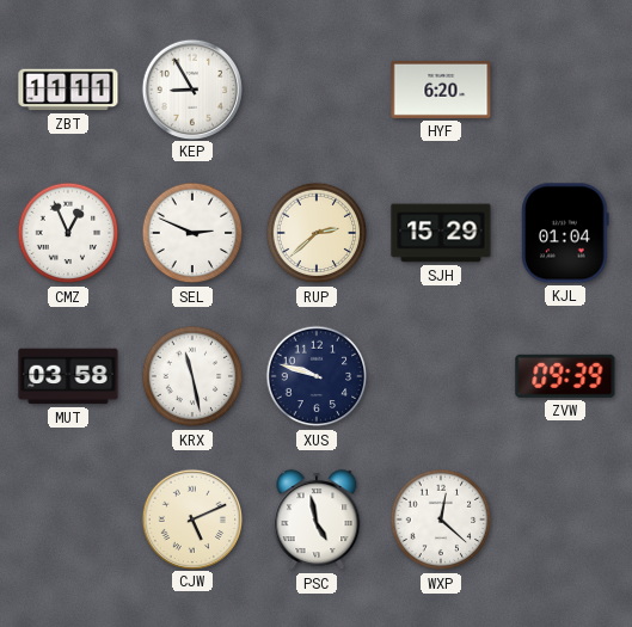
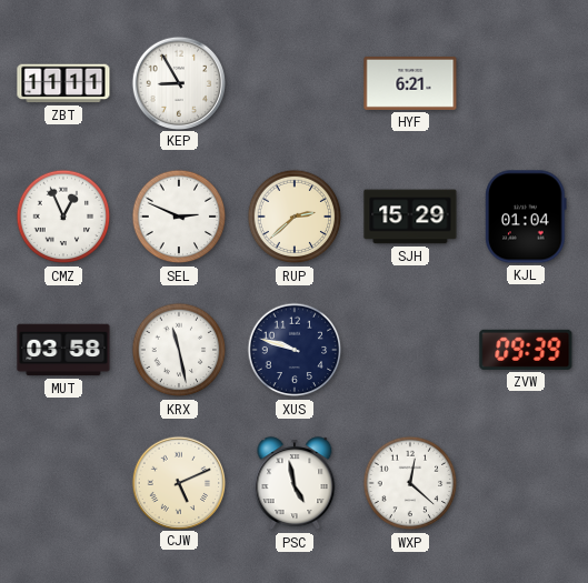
HYF: 6:20 -> 6:21 (410, 83)
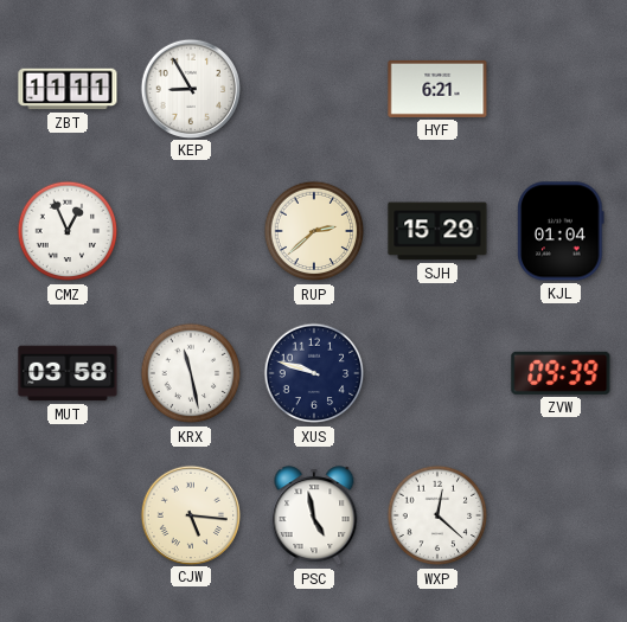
SEL: 2:49 -> none (179, 217)
CJW: 5:11 -> 5:16 (190, 514)
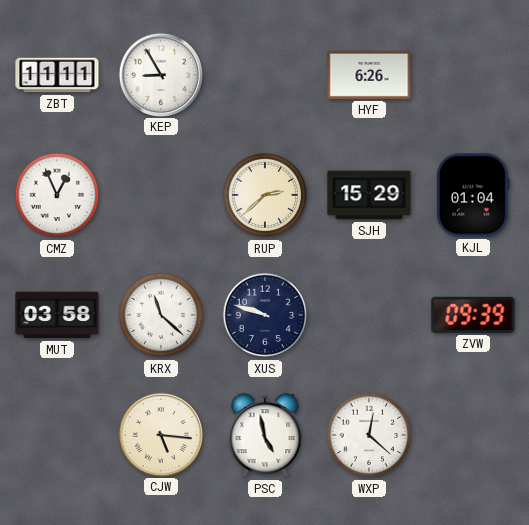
HYF: 6:21 -> 6:26 (369, 75)
KRX: 11:28 -> 11:22 (161, 315)
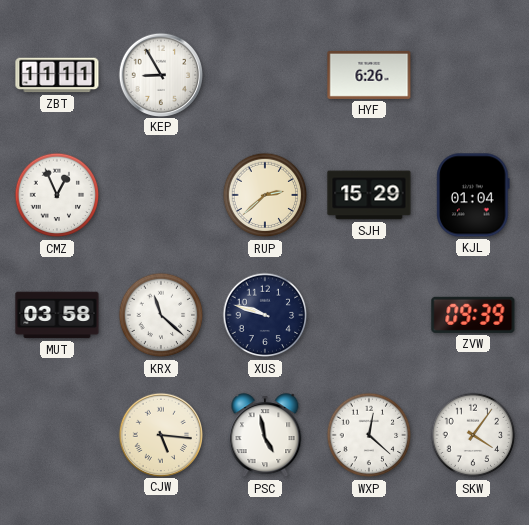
SKW: none -> 4:06 (473, 435)
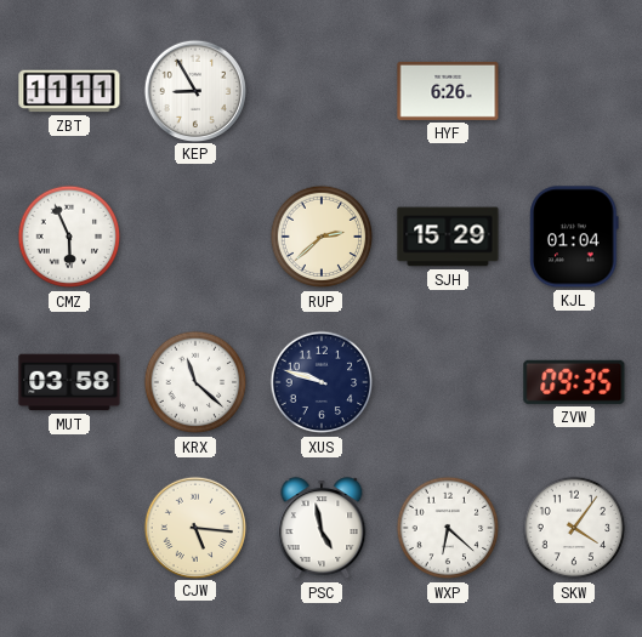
CMZ: 12:56 -> 5:56 (69, 237)
ZVW: 09:39 -> 09:35 (574, 382)
WXP: 12:22 -> 6:22 (448, 528)
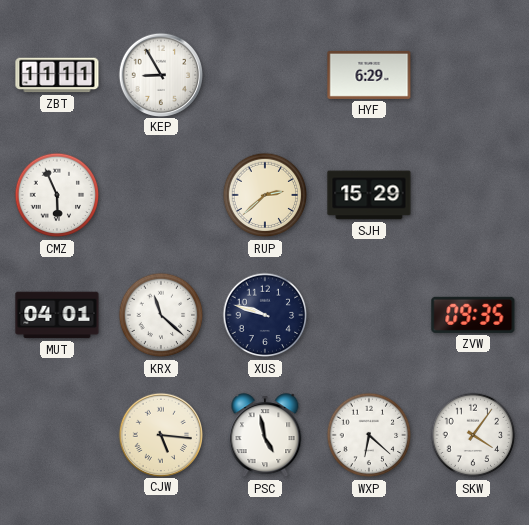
HYF: 6:26 -> 6:29 (369, 75)
KJL: 01:04 -> none (574, 237)
MUT: 03:58 -> 04:01 (57, 315)
